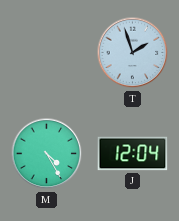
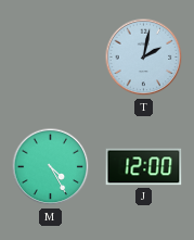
T: 1:57 -> 2:02 (144, 58)
J: 12:04 -> 12:00 (144, 167)
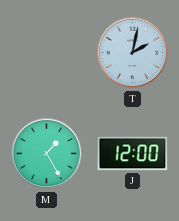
M: 4:25 -> 1:25 (47, 154)
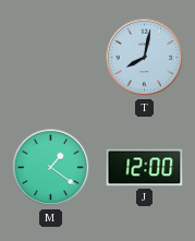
T: 2:02 -> 8:02 (145, 58)
M: 1:25 -> 1:21 (51, 168)
